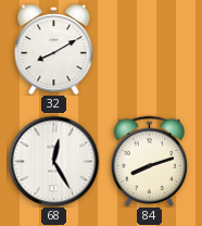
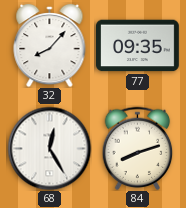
32: 8:10 -> 8:07 (50, 45)
77: none -> 09:35 (138, 46)
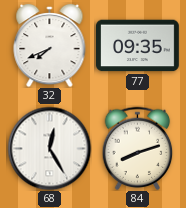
32: 8:07 -> 7:41 (50, 45)
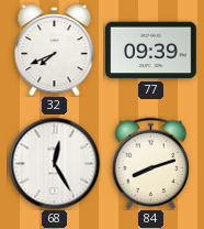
77: 09:35 -> 09:39 (151, 51)
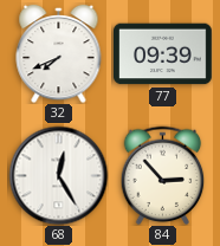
84: 8:12 -> 2:53 (163, 175)
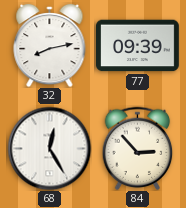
32: 7:41 -> 8:13 (50, 45)
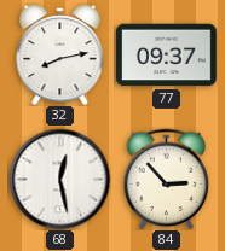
77: 09:39 -> 09:37 (167, 56)
68: 12:25 -> 12:28 (59, 179)
